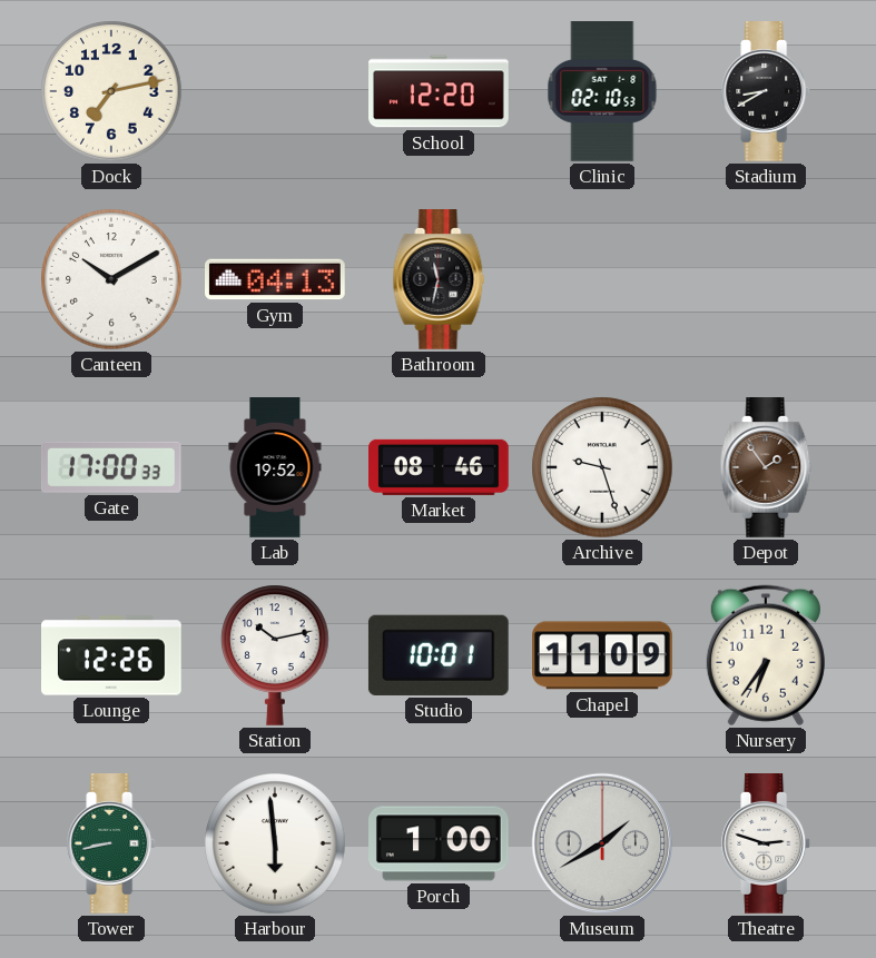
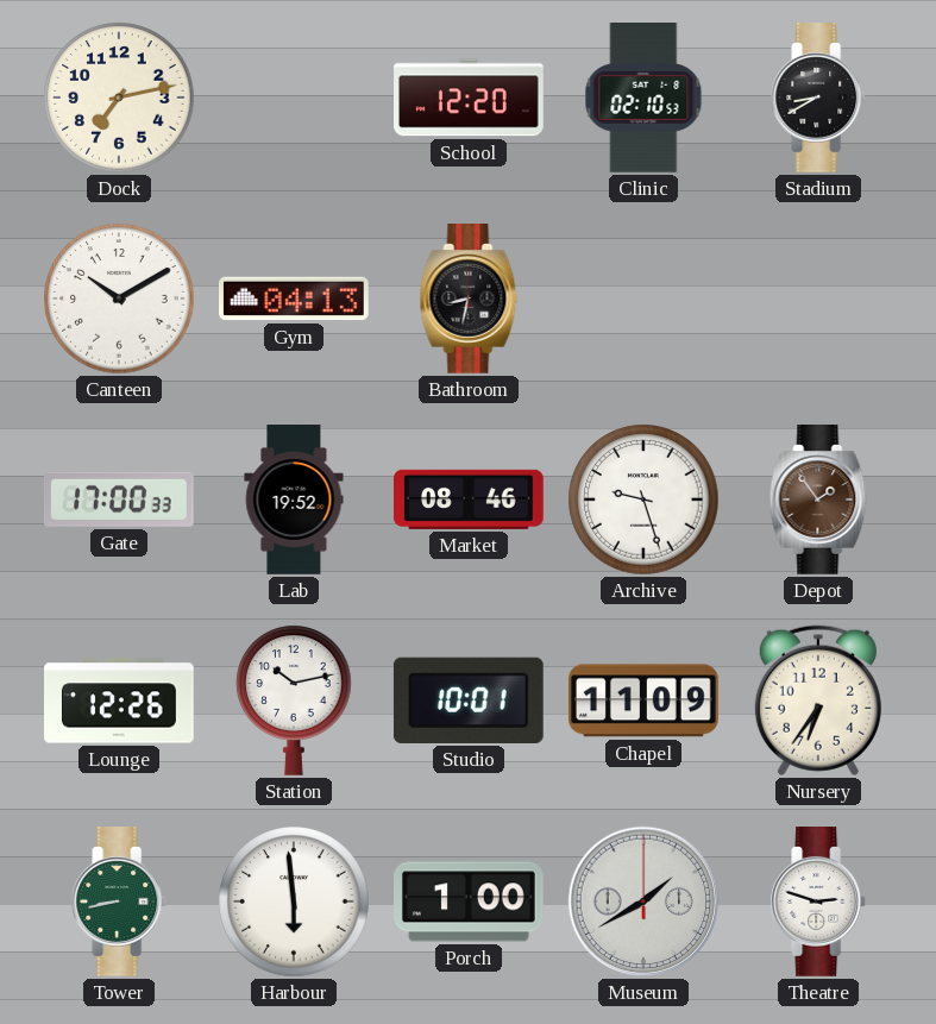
Bathroom: 11:32 -> 8:32 (469, 300)
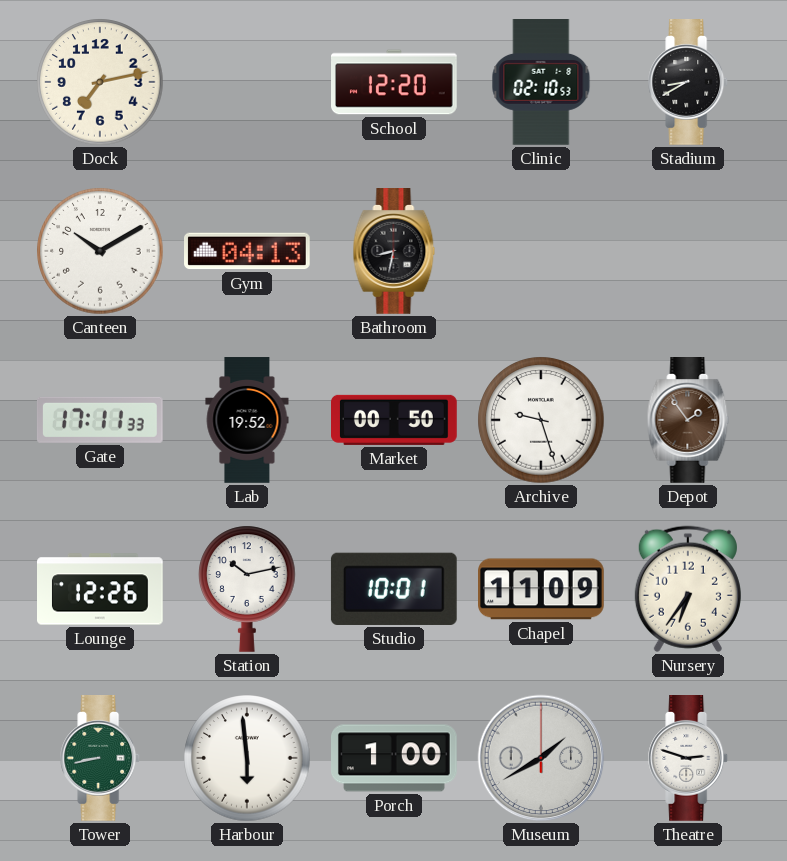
Gate: 17:00 -> 17:11 (100, 420)
Market: 08:46 -> 00:50 (395, 420)
